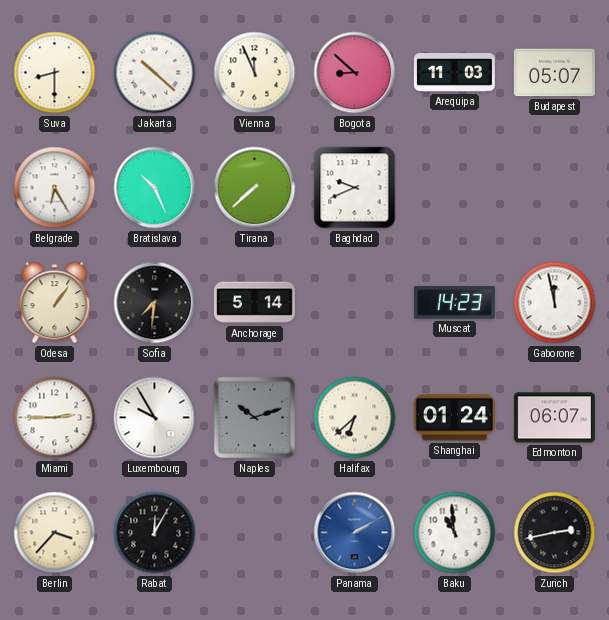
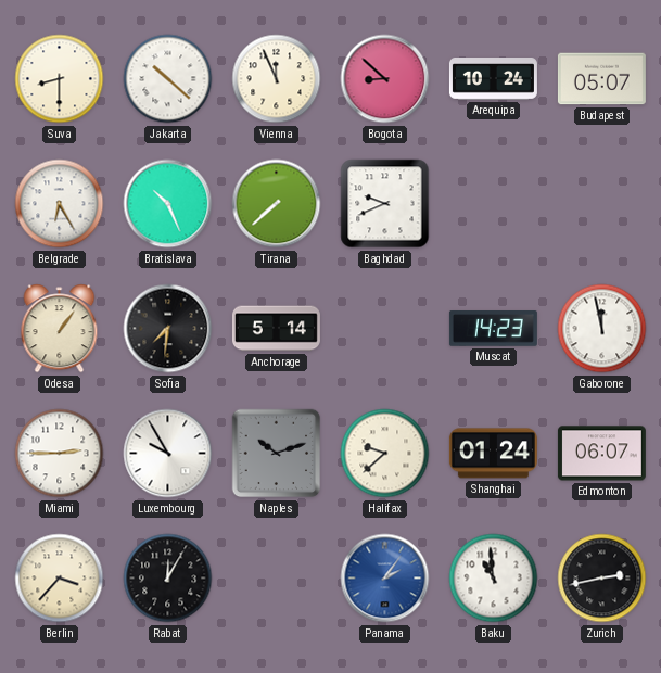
Arequipa: 11:03 -> 10:24 (493, 79)
Halifax: 6:38 -> 9:38 (385, 454)
Panama: 2:10 -> 2:06 (385, 579)
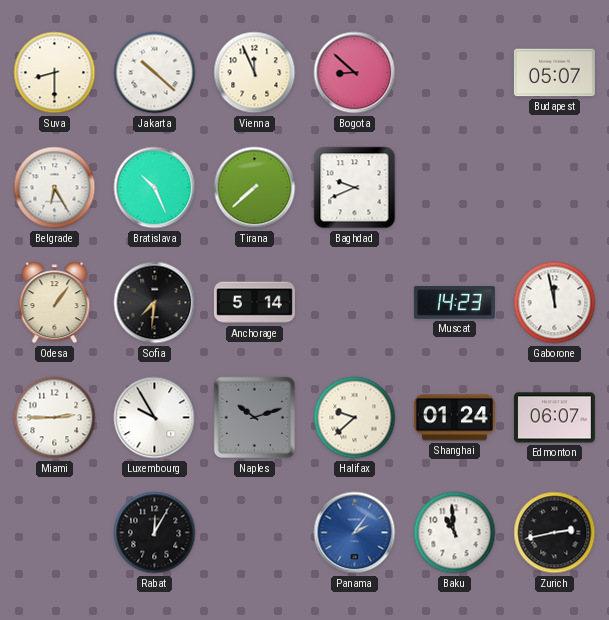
Arequipa: 10:24 -> none (493, 79)
Berlin: 3:37 -> none (60, 579)
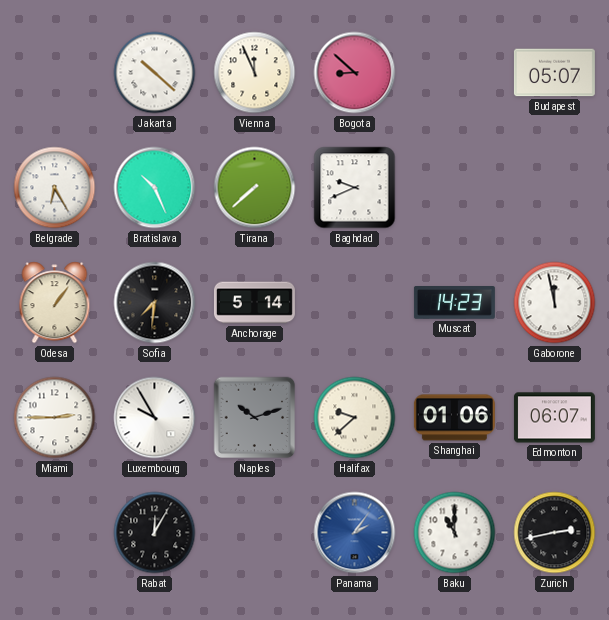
Suva: 8:30 -> none (55, 73)
Shanghai: 01:24 -> 01:06 (454, 418)
Baku: 10:59 -> 11:00 (455, 533)
